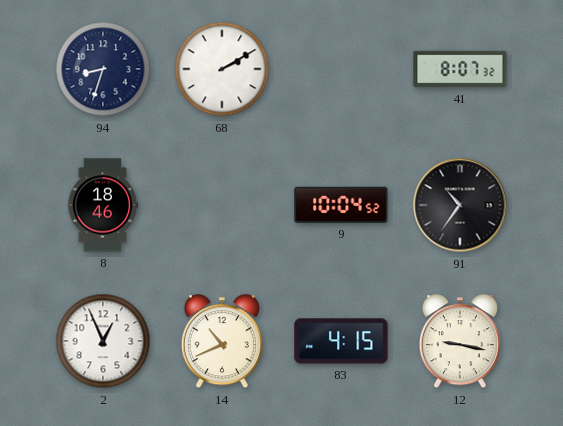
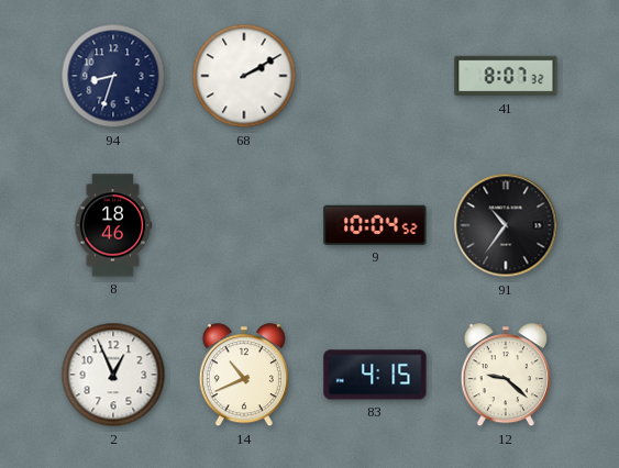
12: 9:17 -> 9:22 (506, 376)
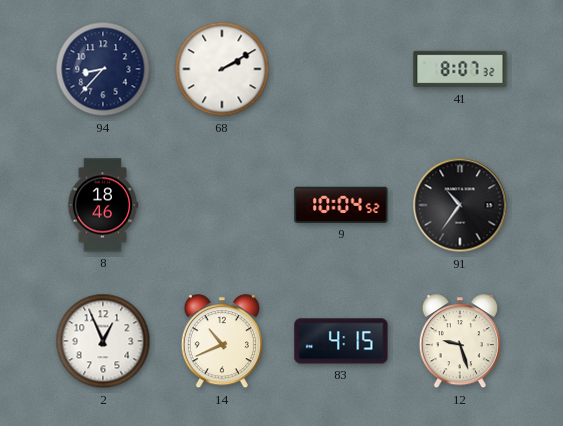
94: 8:33 -> 8:37 (103, 69)
12: 9:22 -> 9:27 (460, 342)
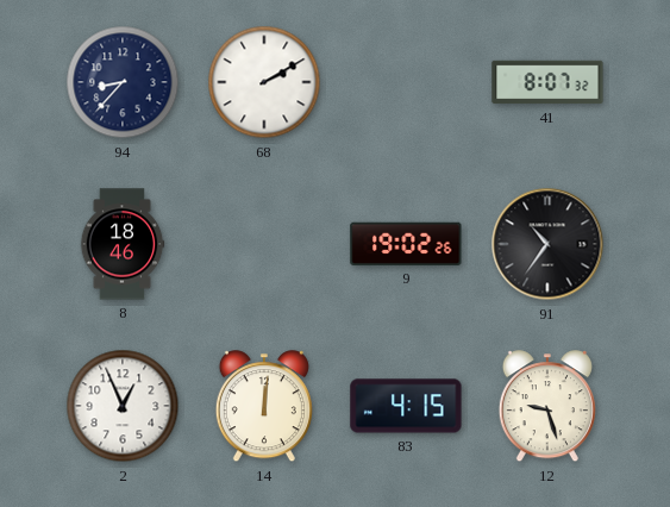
9: 10:04 -> 19:02 (406, 244)
14: 10:41 -> 12:01 (264, 407)
